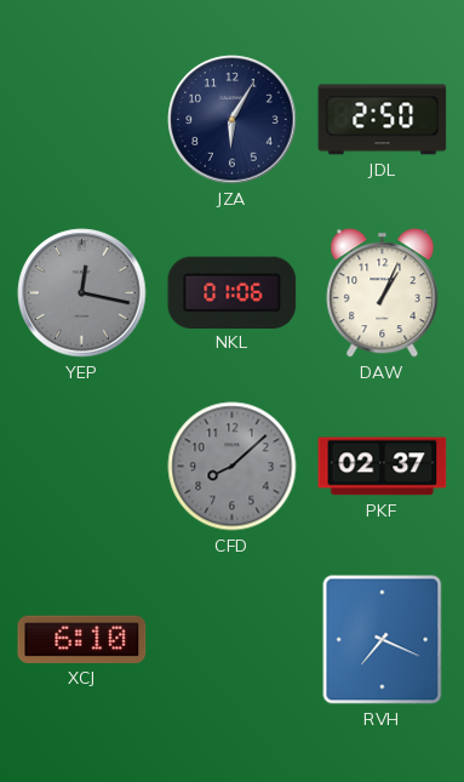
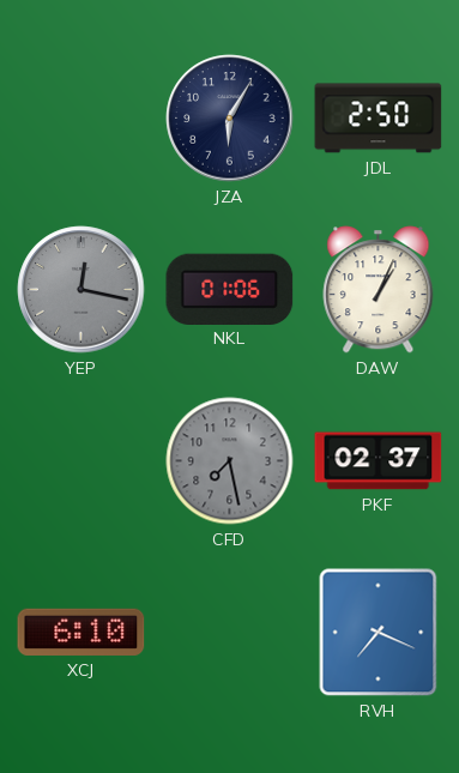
CFD: 8:08 -> 7:28 (230, 461)
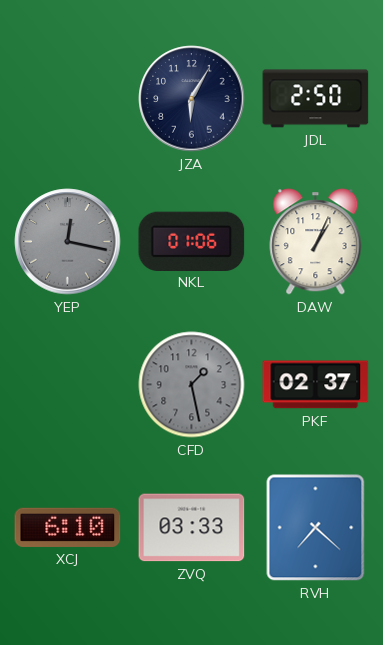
CFD: 7:28 -> 1:28 (192, 385)
ZVQ: none -> 03:33 (192, 528)
RVH: 7:19 -> 7:22 (316, 528)
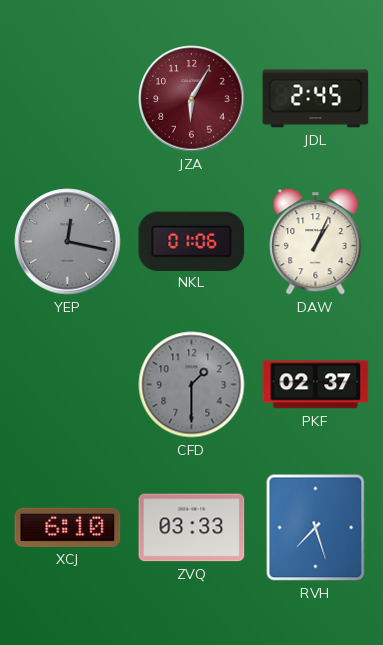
JZA dial: navy -> burgundy (192, 99)
JDL: 2:50 -> 2:45 (316, 99)
CFD: 1:28 -> 1:30 (192, 385)
RVH: 7:22 -> 7:27 (316, 528)
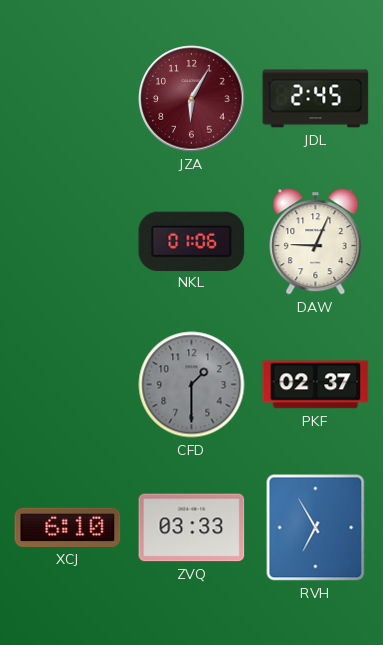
YEP: 12:17 -> none (68, 242)
DAW: 1:04 -> 9:04 (316, 242)
RVH: 7:27 -> 6:55 (316, 528)
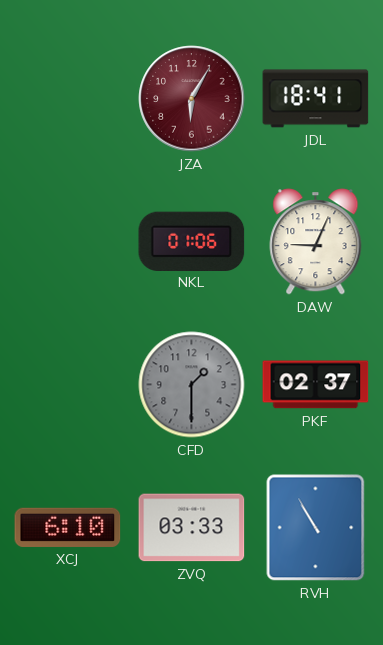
JDL: 2:45 -> 18:41 (316, 99)
RVH: 6:55 -> 10:55 (316, 528)
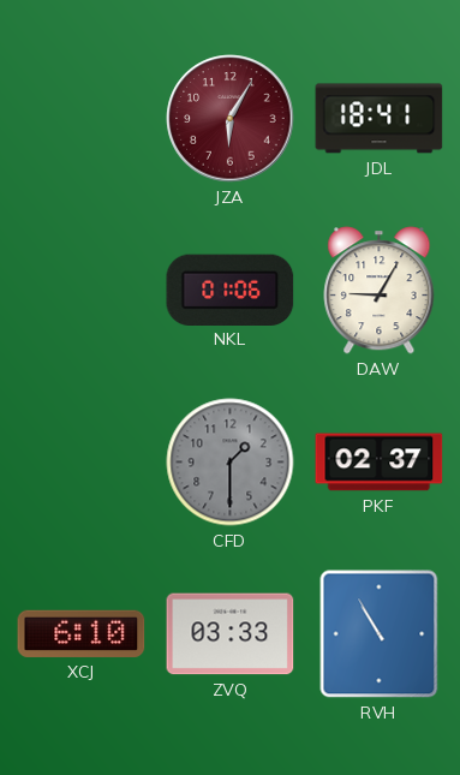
DAW: 9:04 -> 9:05 (380, 291)
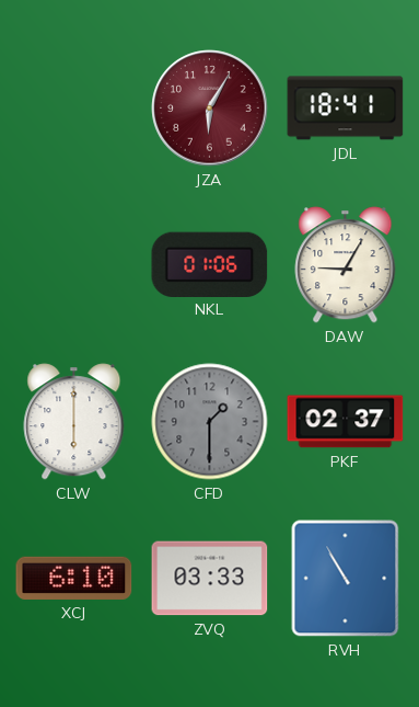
CLW: none -> 6:00 (74, 422)
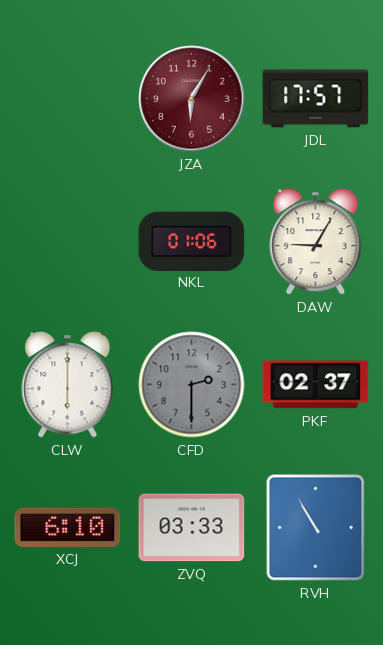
JDL: 18:41 -> 17:57 (316, 99)
CFD: 1:30 -> 2:30 (192, 385)
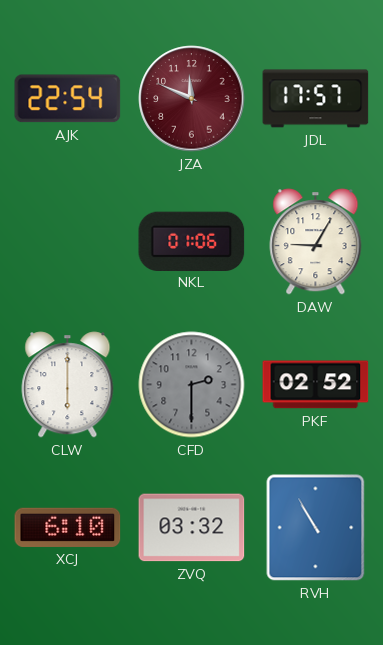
AJK: none -> 22:54 (68, 99)
JZA: 6:05 -> 11:49 (192, 99)
PKF: 02:37 -> 02:52 (316, 385)
ZVQ: 03:33 -> 03:32 (192, 528)
